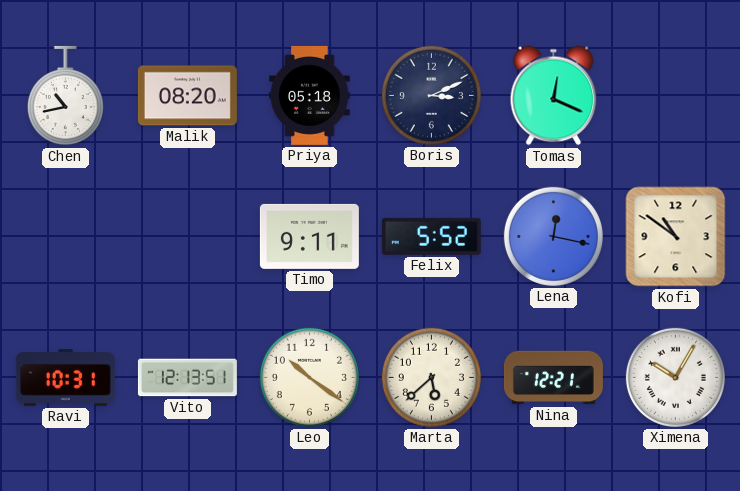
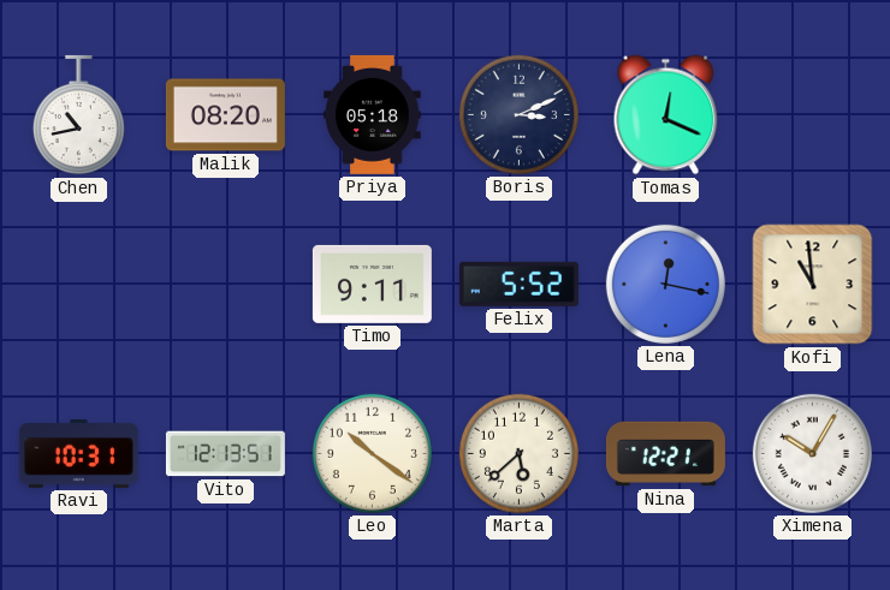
Kofi: 10:51 -> 10:59 (813, 285)
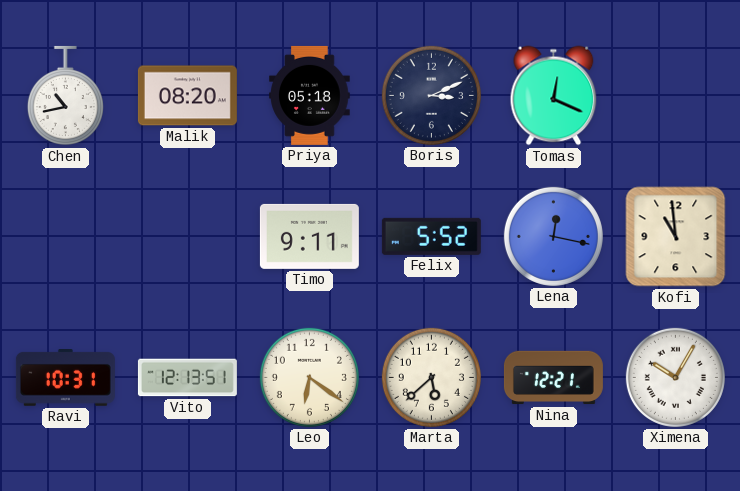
Leo: 10:21 -> 6:21 (309, 377)
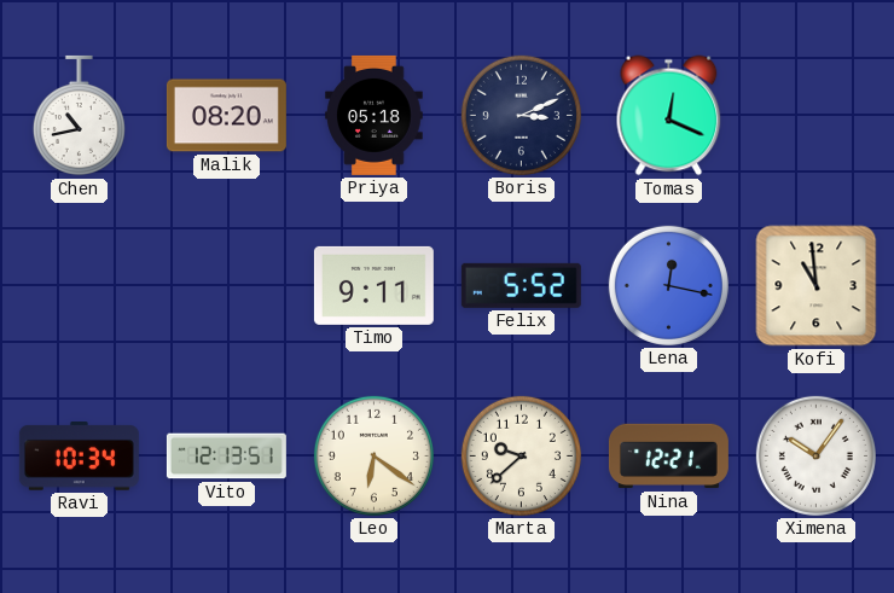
Ravi: 10:31 -> 10:34 (79, 457)
Marta: 5:38 -> 9:38 (521, 455)
Ximena: 10:05 -> 10:06 (815, 455)
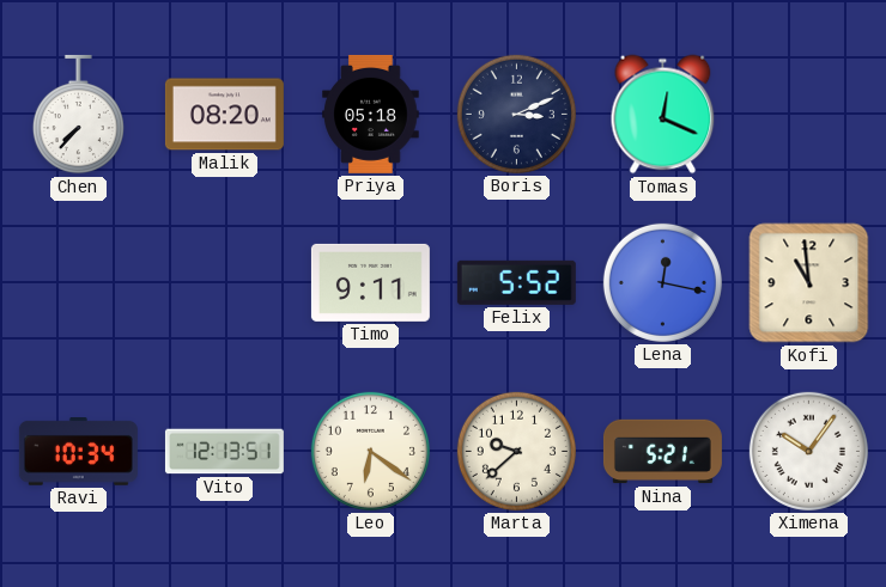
Chen: 10:43 -> 7:37 (78, 115)
Nina: 12:21 -> 5:21 (662, 452)
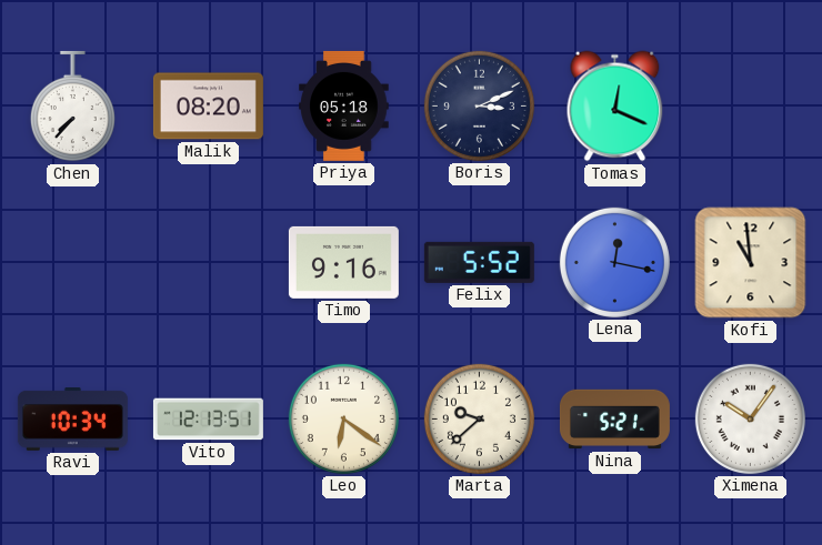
Timo: 9:11 -> 9:16 (343, 262)
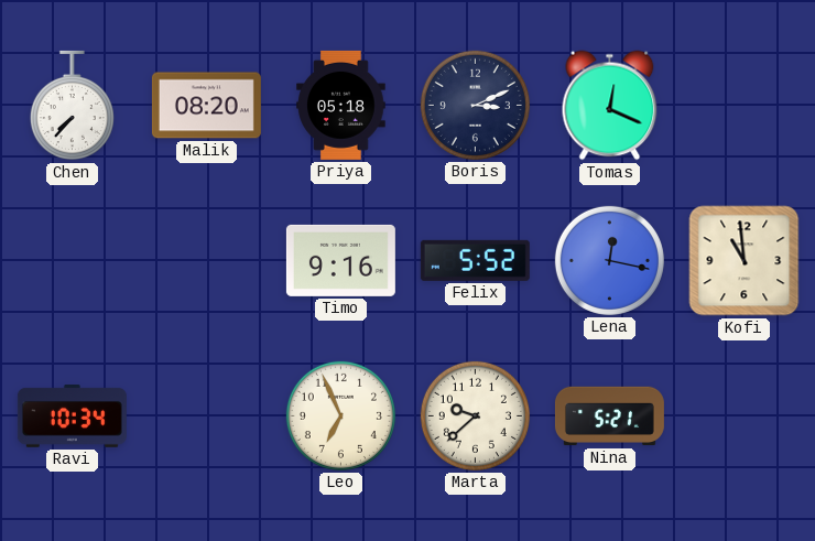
Vito: 12:13 -> none (208, 420)
Leo: 6:21 -> 6:56 (340, 415)
Ximena: 10:06 -> none (750, 418)
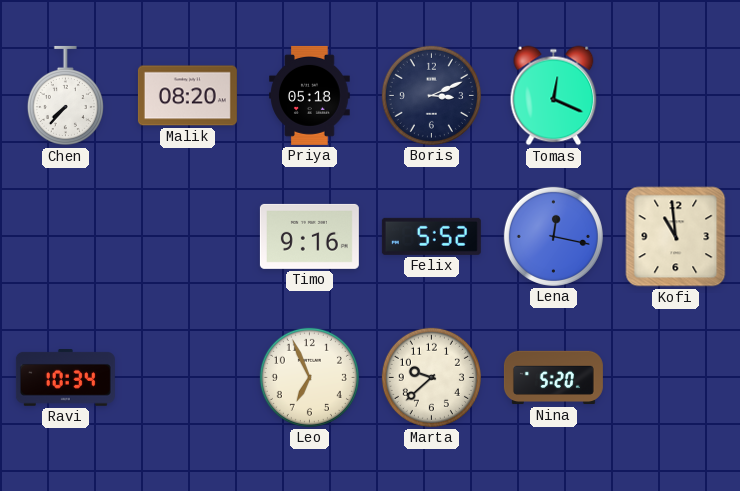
Nina: 5:21 -> 5:20 (553, 378)
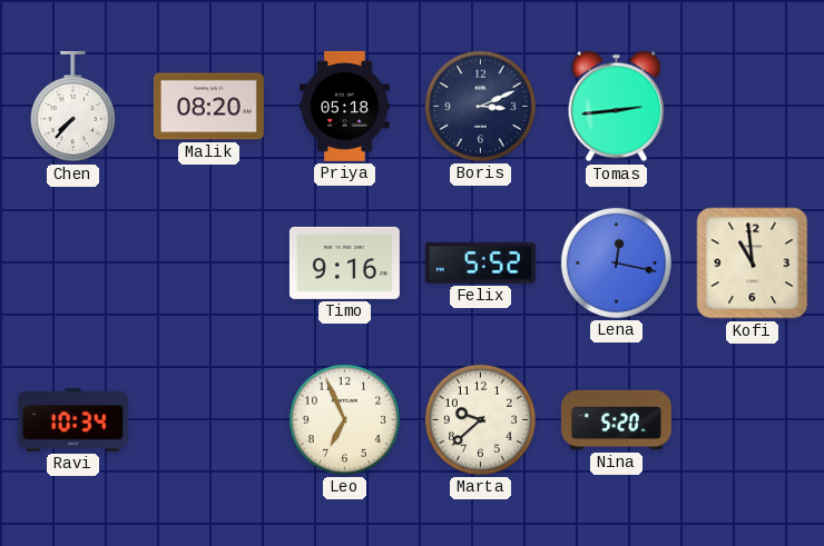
Tomas: 12:19 -> 2:44 (617, 107)
